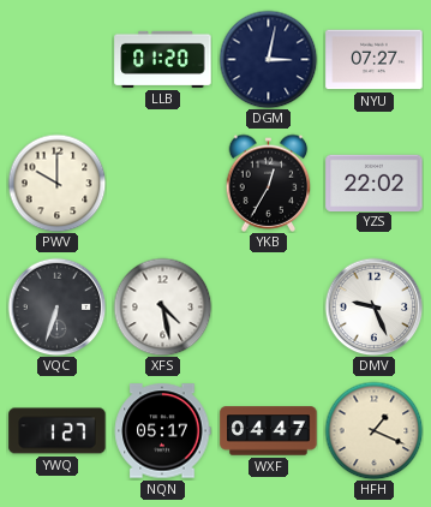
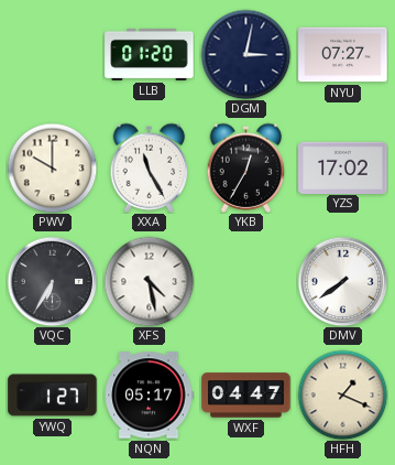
XXA: none -> 11:25 (150, 167)
YZS: 22:02 -> 17:02 (343, 167)
VQC: 6:33 -> 6:35 (52, 281)
DMV: 9:26 -> 7:39 (342, 281)
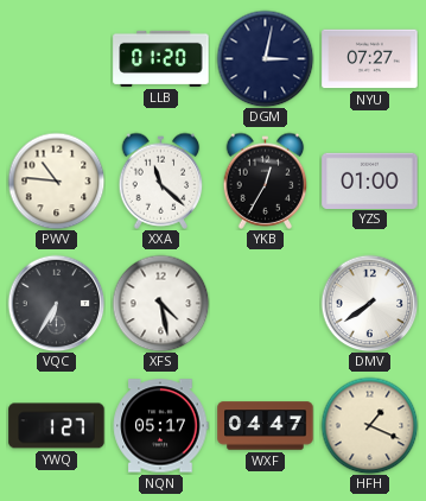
PWV: 10:00 -> 10:46 (56, 180)
XXA: 11:25 -> 11:22 (161, 180)
YZS: 17:02 -> 01:00 (370, 180)
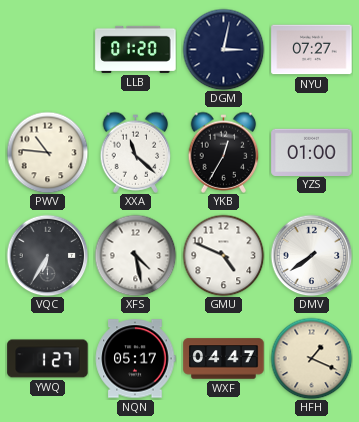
GMU: none -> 4:49 (223, 255)
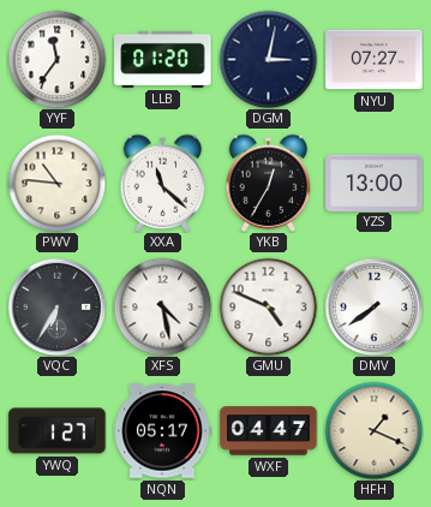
YYF: none -> 11:36 (56, 59)
YZS: 01:00 -> 13:00 (375, 183)
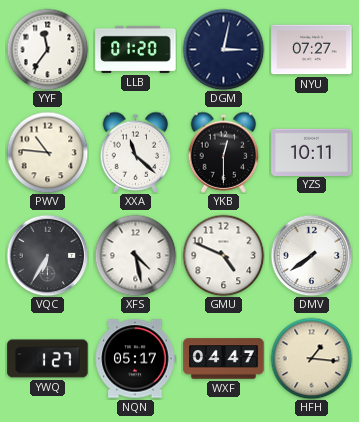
YKB: 12:35 -> 12:30 (224, 152)
YZS: 13:00 -> 10:11 (312, 152)
HFH: 1:19 -> 1:16 (311, 358)
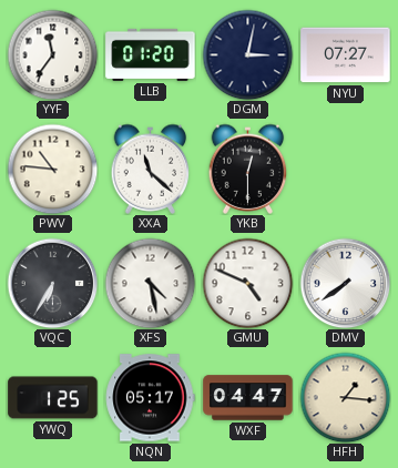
YZS: 10:11 -> none (312, 152)
YWQ: 1:27 -> 1:25 (53, 398)
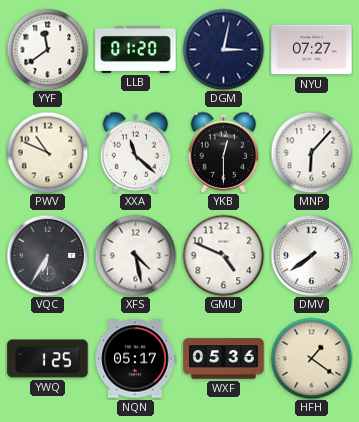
YYF: 11:36 -> 11:39 (47, 49)
PWV: 10:46 -> 10:49 (47, 152)
MNP: none -> 6:07 (311, 152)
WXF: 04:47 -> 05:36 (224, 359)
HFH: 1:16 -> 1:21 (311, 358)
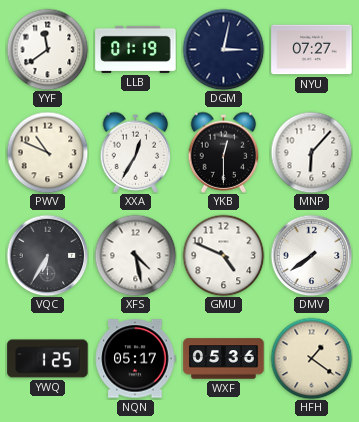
LLB: 01:20 -> 01:19 (136, 49)
XXA: 11:22 -> 12:35 (136, 152)
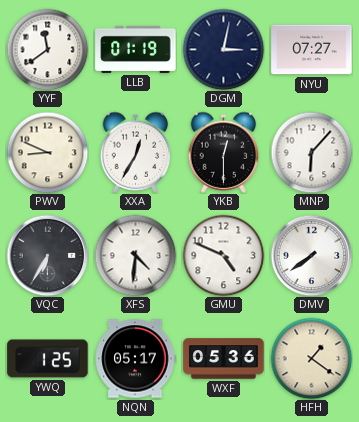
PWV: 10:49 -> 8:49 (47, 152)
XFS: 4:28 -> 4:31 (135, 255)
